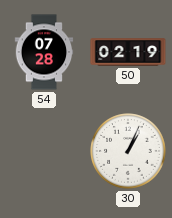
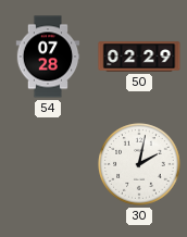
50: 02:19 -> 02:29 (139, 57)
30: 1:04 -> 2:02 (139, 164)
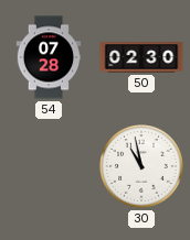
50: 02:29 -> 02:30 (141, 57)
30: 2:02 -> 10:58 (141, 166)
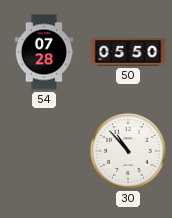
50: 02:30 -> 05:50 (128, 52)
30: 10:58 -> 10:53 (128, 151)
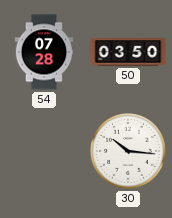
50: 05:50 -> 03:50 (128, 52)
30: 10:53 -> 10:16 (128, 151)
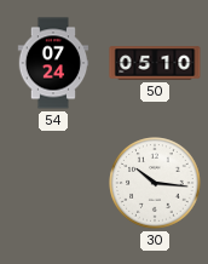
54: 07:28 -> 07:24 (53, 63)
50: 03:50 -> 05:10 (155, 63)
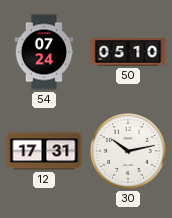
12: none -> 17:31 (44, 151)
30: 10:16 -> 10:13 (128, 151)
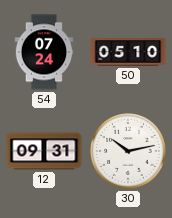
12: 17:31 -> 09:31 (44, 151)
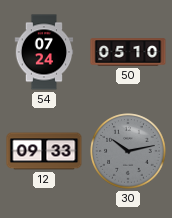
12: 09:31 -> 09:33 (44, 151)
30 dial: white -> grey (128, 151)
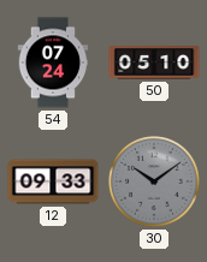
30: 10:13 -> 10:09 (154, 181)
